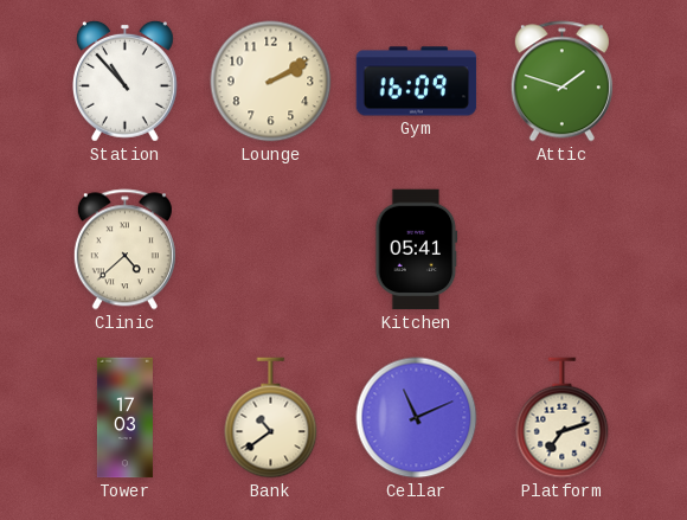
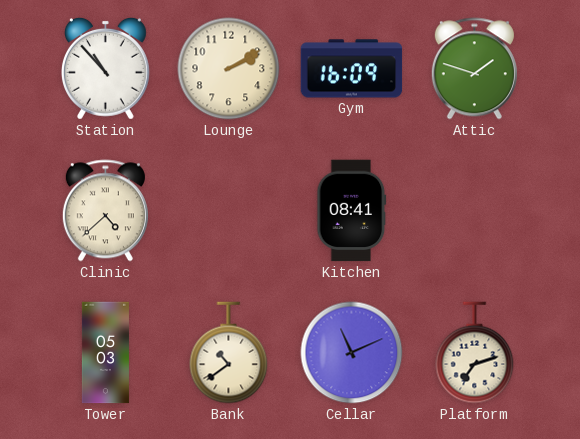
Kitchen: 05:41 -> 08:41 (352, 211)
Tower: 17:03 -> 05:03 (105, 353)
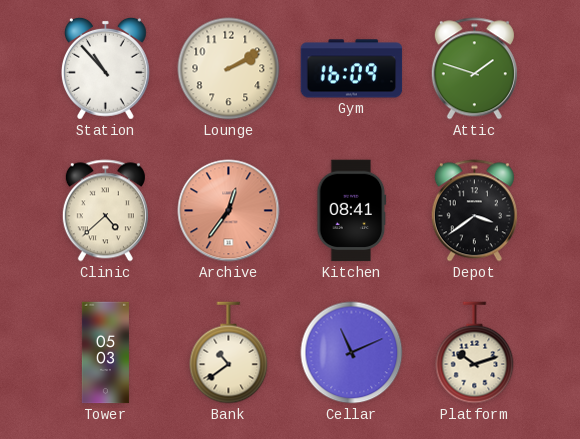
Archive: none -> 12:36 (229, 211)
Depot: none -> 3:39 (474, 211)
Platform: 7:12 -> 10:12 (475, 353)
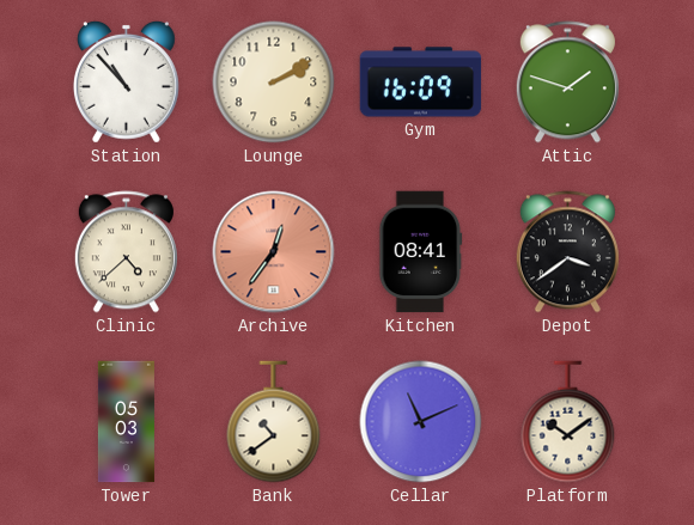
Platform: 10:12 -> 10:09 (568, 422)
